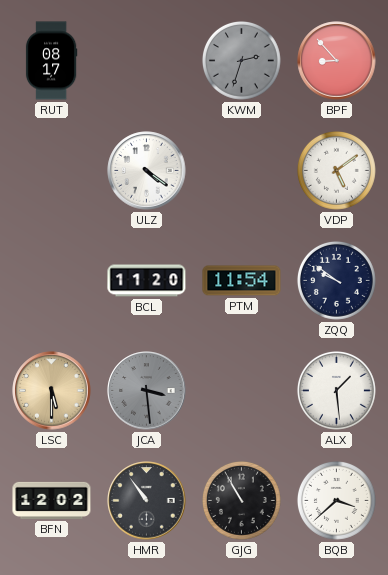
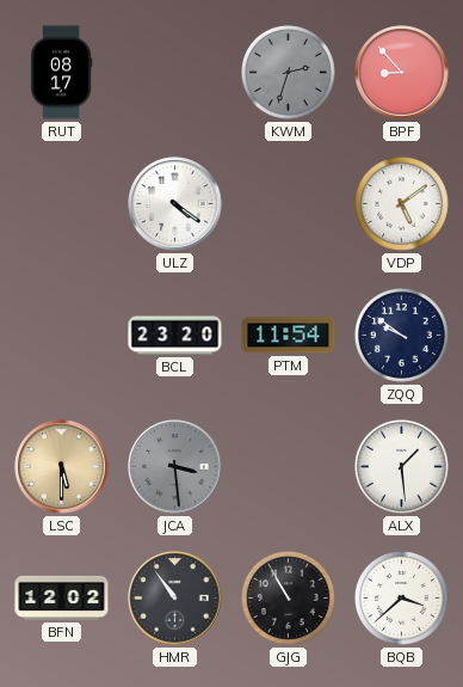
BCL: 11:20 -> 23:20 (175, 336)
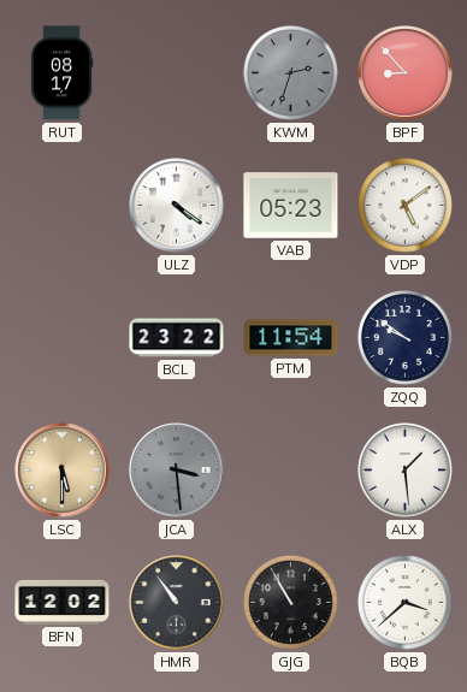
VAB: none -> 05:23 (291, 206)
BCL: 23:20 -> 23:22 (177, 338)
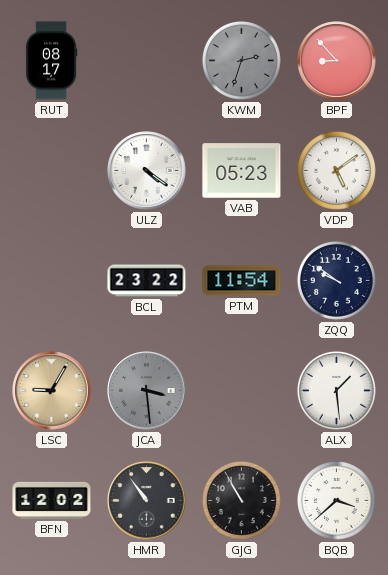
LSC: 5:30 -> 9:05 (52, 391)
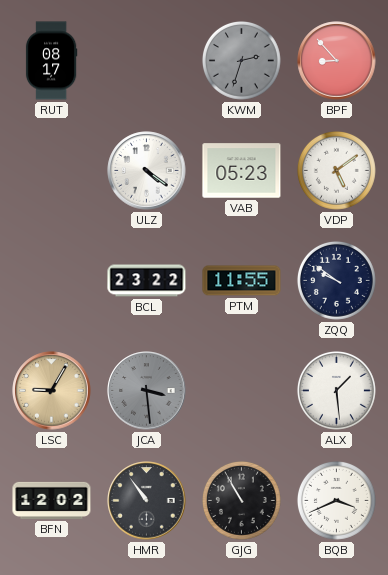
PTM: 11:54 -> 11:55 (242, 281)
BQB: 3:38 -> 3:41 (336, 500)
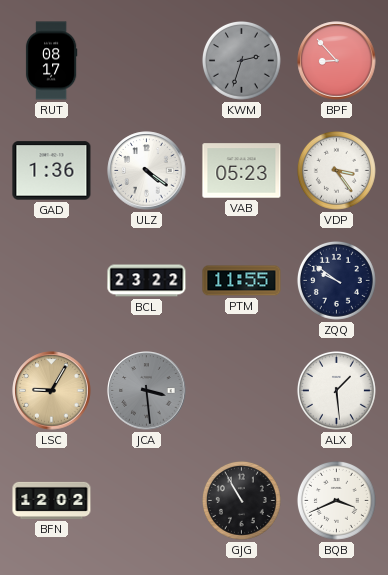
GAD: none -> 1:36 (52, 171)
VDP: 5:09 -> 3:24 (336, 170)
HMR: 10:54 -> none (147, 501)
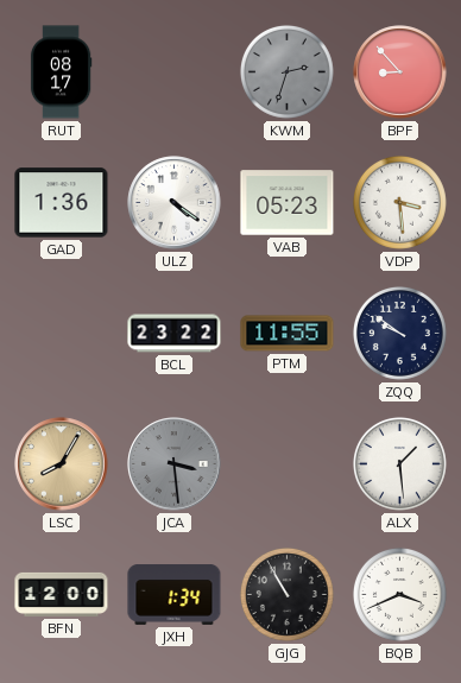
VDP: 3:24 -> 3:29 (399, 202)
LSC: 9:05 -> 8:05 (62, 464)
BFN: 12:02 -> 12:00 (62, 594)
JXH: none -> 1:34 (175, 595)
